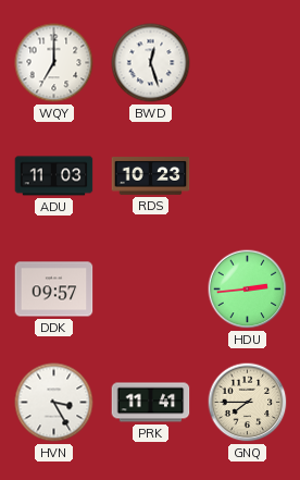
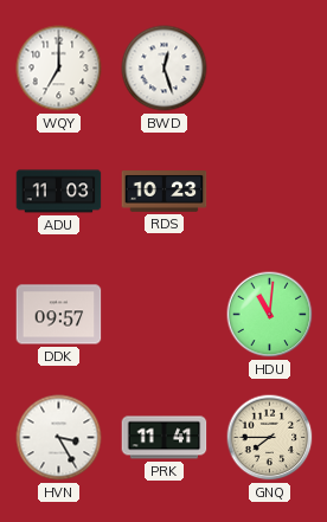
HDU: 2:44 -> 11:01 (270, 315)
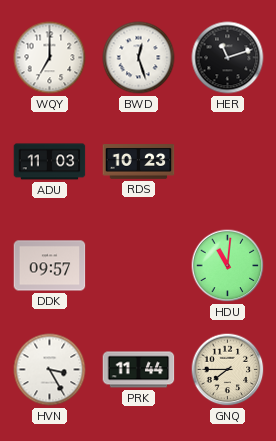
HER: none -> 11:12 (228, 58)
PRK: 11:41 -> 11:44 (139, 370)
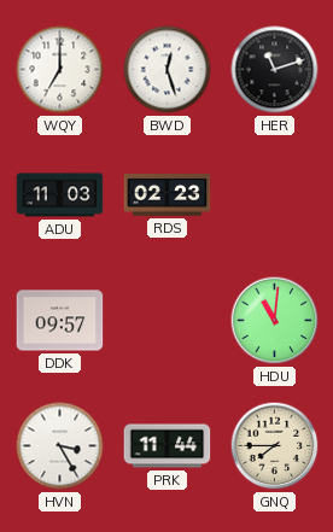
RDS: 10:23 -> 02:23 (168, 195)
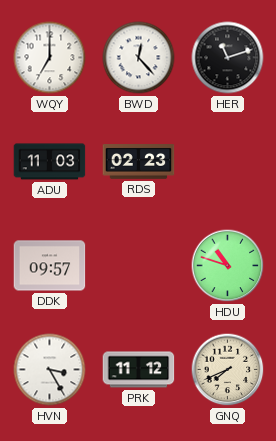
BWD: 12:27 -> 12:23 (139, 58)
HDU: 11:01 -> 10:48 (228, 266)
PRK: 11:44 -> 11:12 (139, 370)
GNQ: 7:45 -> 7:41 (228, 370)
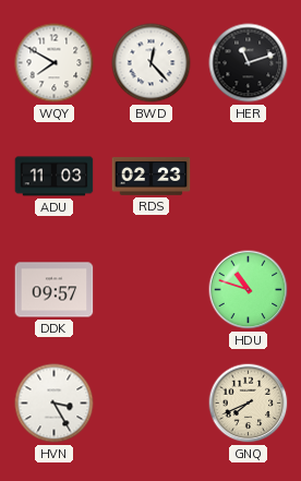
WQY: 7:00 -> 7:50 (55, 63)
PRK: 11:12 -> none (139, 370)
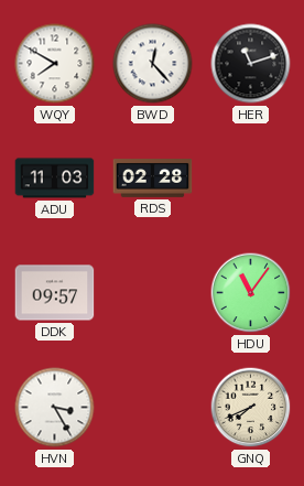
RDS: 02:23 -> 02:28 (153, 179)
HDU: 10:48 -> 11:06 (251, 293)
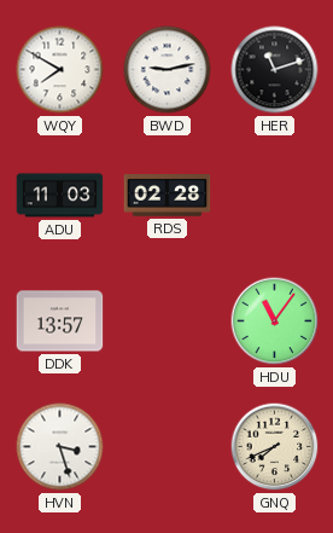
BWD: 12:23 -> 9:13 (168, 70)
DDK: 09:57 -> 13:57 (60, 321)
HVN: 3:25 -> 3:27 (60, 447)
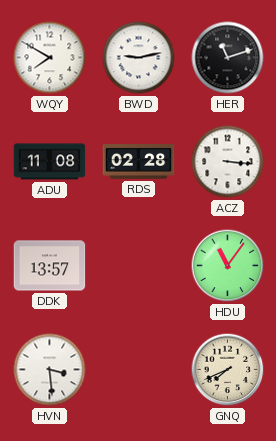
ADU: 11:03 -> 11:08 (50, 162)
ACZ: none -> 3:16 (228, 162)
HVN: 3:27 -> 3:29 (50, 370)
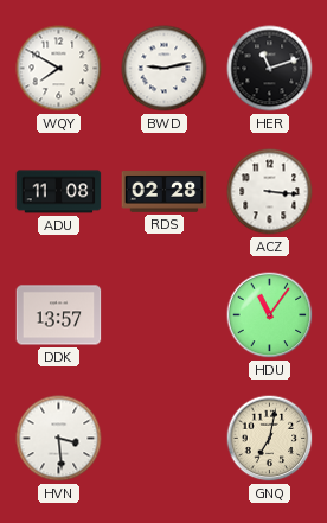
GNQ: 7:41 -> 7:02 (270, 439)
